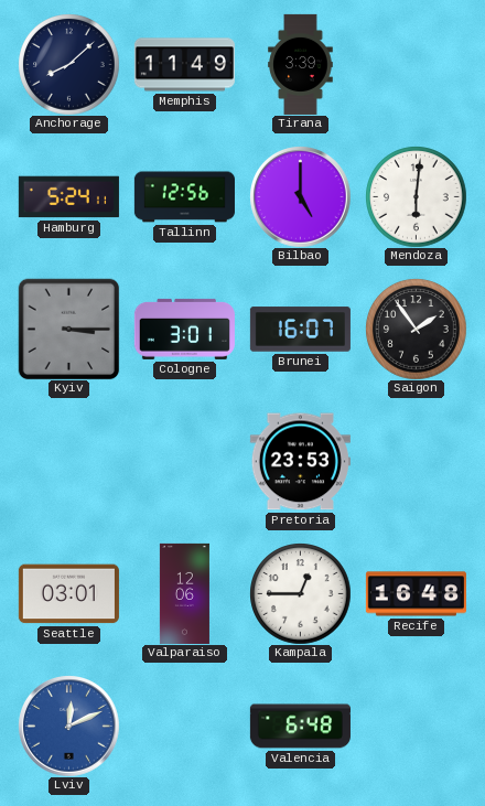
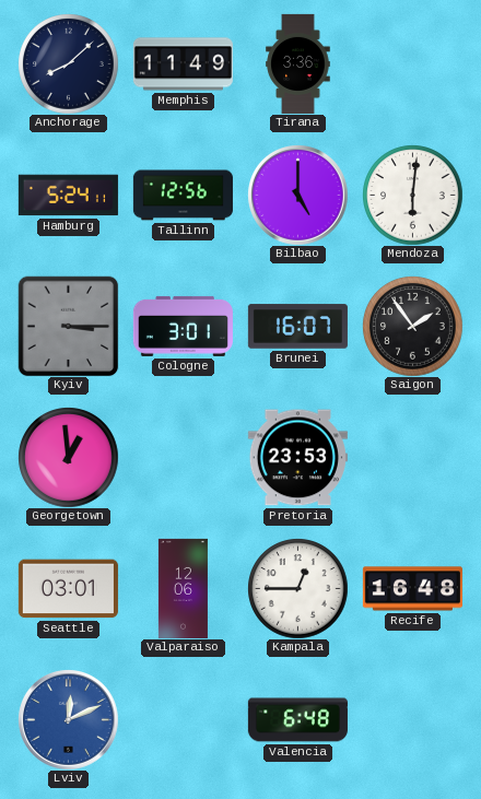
Tirana: 3:39 -> 3:36 (298, 63)
Georgetown: none -> 12:59 (68, 457)
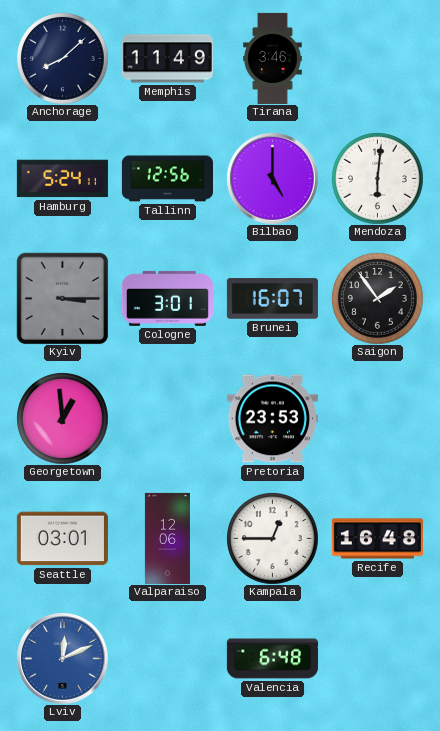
Tirana: 3:36 -> 3:46 (273, 58)
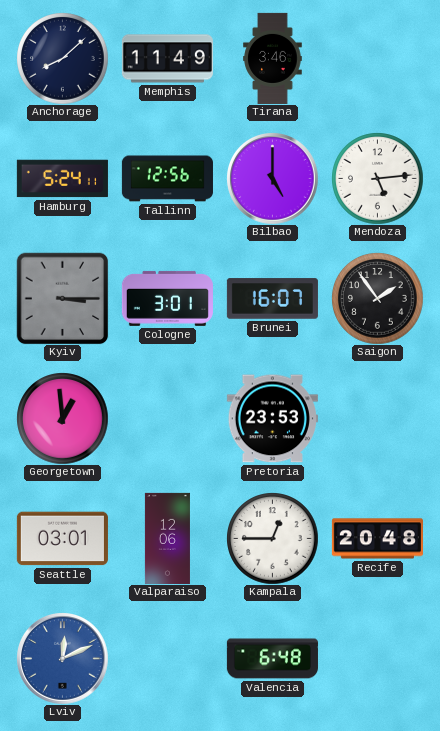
Mendoza: 6:01 -> 5:14 (377, 178)
Recife: 16:48 -> 20:48 (377, 539)
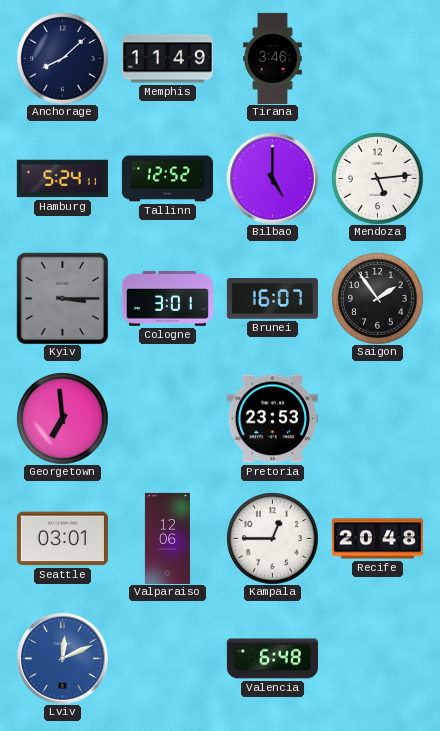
Tallinn: 12:56 -> 12:52 (167, 179)
Georgetown: 12:59 -> 6:59 (62, 418)
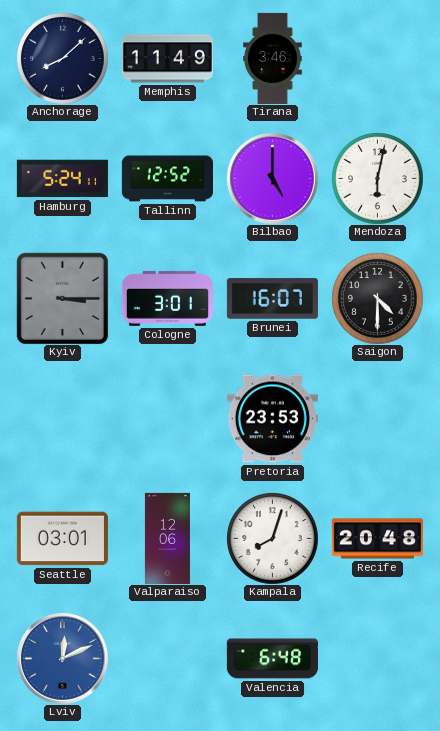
Mendoza: 5:14 -> 6:02 (377, 178)
Saigon: 1:54 -> 4:30 (377, 298)
Georgetown: 6:59 -> none (62, 418)
Kampala: 12:45 -> 8:03 (272, 538)
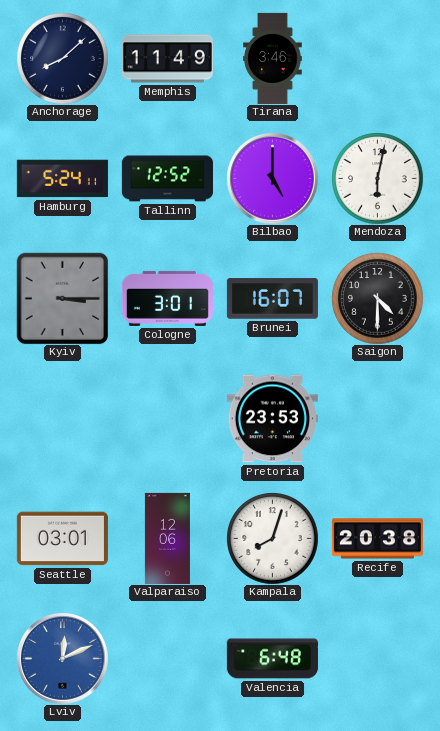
Recife: 20:48 -> 20:38 (377, 539)
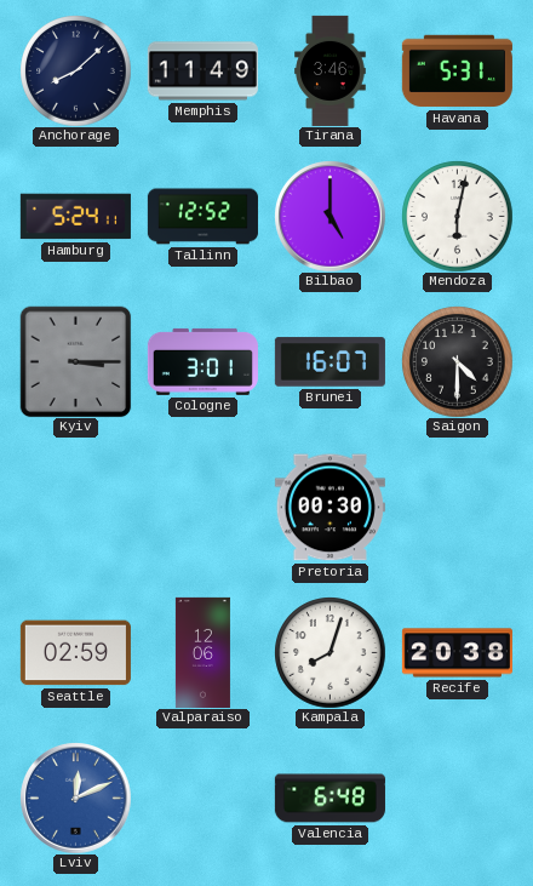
Havana: none -> 5:31 (457, 72)
Pretoria: 23:53 -> 00:30 (329, 508)
Seattle: 03:01 -> 02:59 (75, 653)
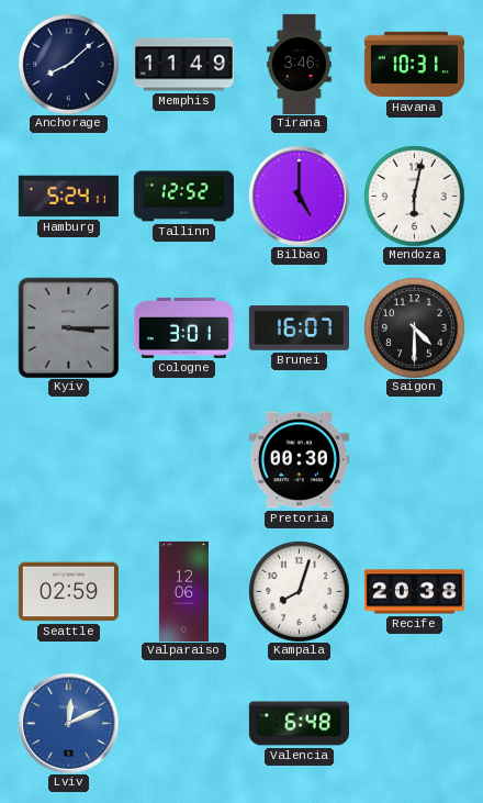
Havana: 5:31 -> 10:31 (414, 65)
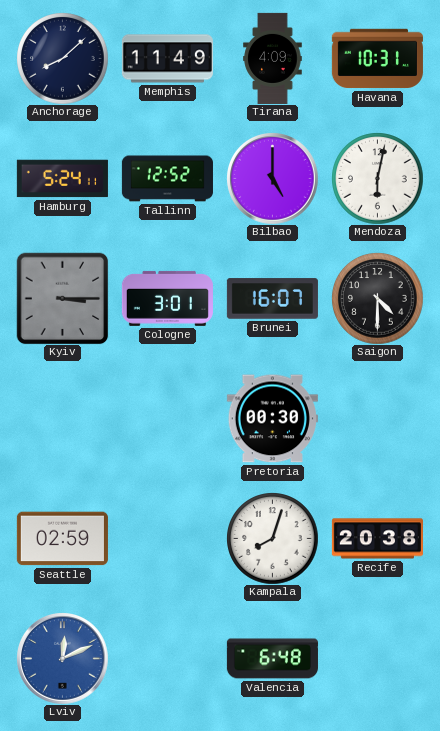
Tirana: 3:46 -> 4:09 (273, 58)
Valparaiso: 12:06 -> none (183, 591)
